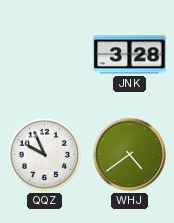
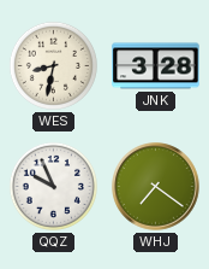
WES: none -> 8:32 (53, 65)
WHJ: 4:39 -> 7:21 (156, 187)
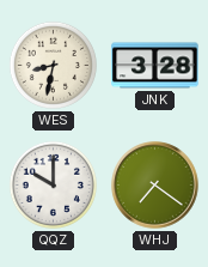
QQZ: 9:56 -> 10:00 (53, 184)
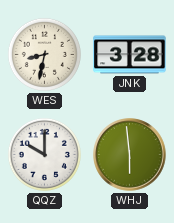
WHJ: 7:21 -> 5:59 (130, 155)
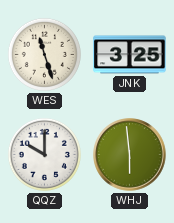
WES: 8:32 -> 11:27 (44, 54)
JNK: 3:28 -> 3:25 (130, 55)
